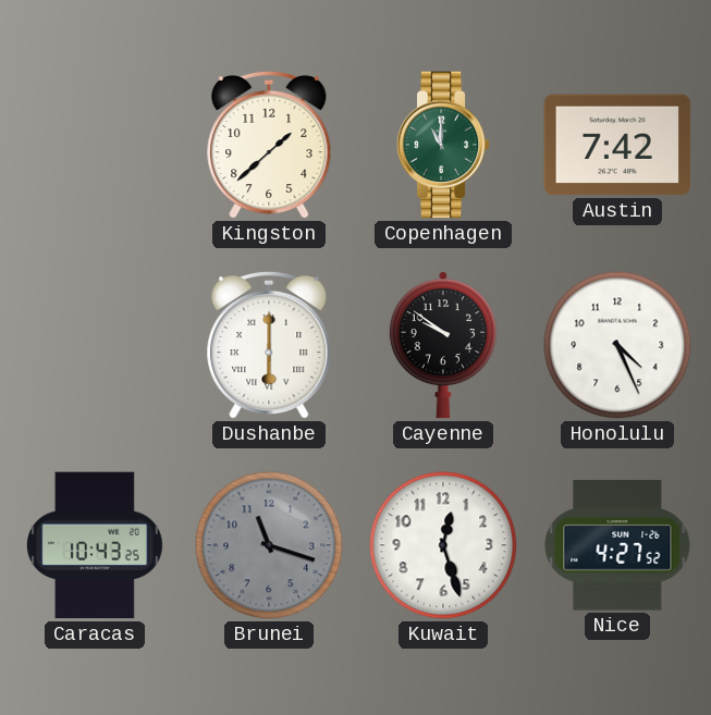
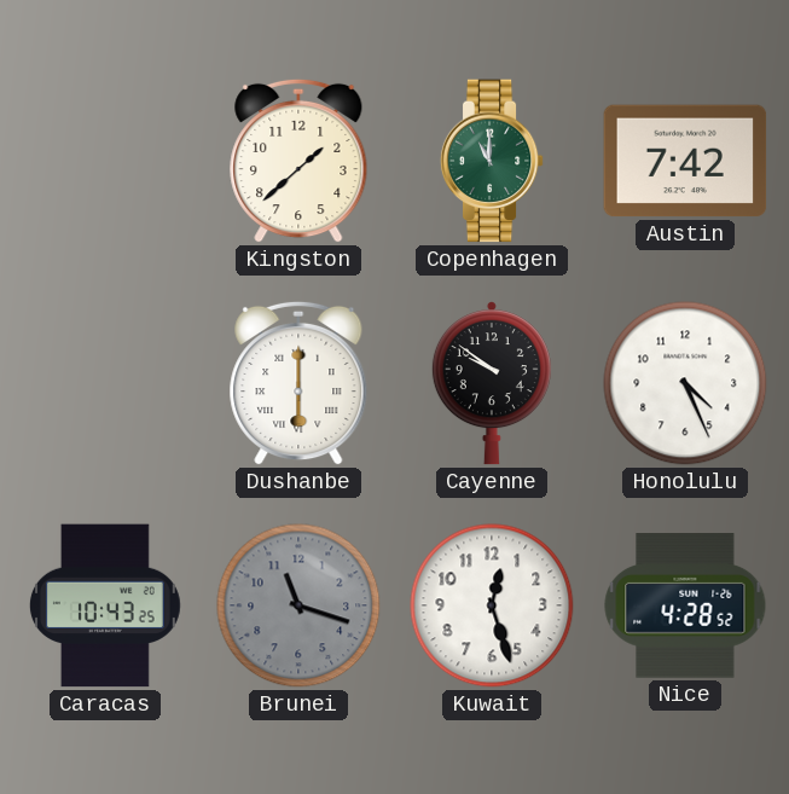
Nice: 4:27 -> 4:28 (685, 605)
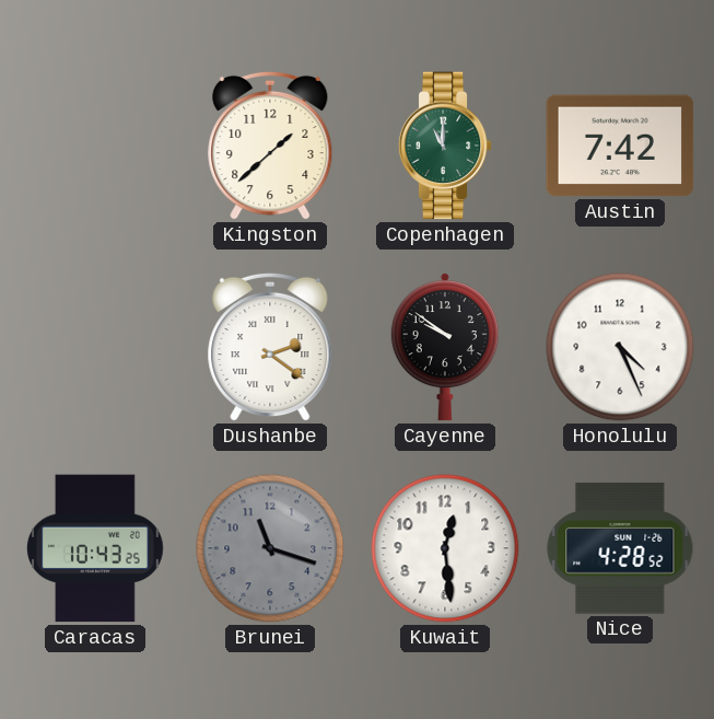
Dushanbe: 6:00 -> 2:21 (270, 347)
Kuwait: 12:27 -> 12:29 (445, 548)
